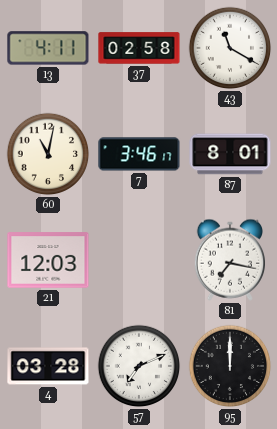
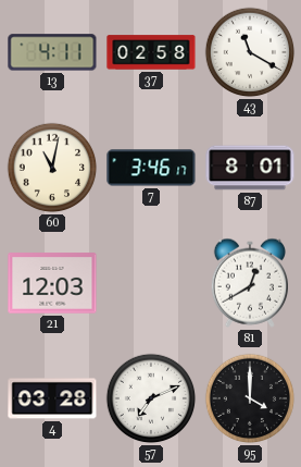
81: 7:17 -> 12:40 (249, 283)
95: 12:00 -> 4:00 (250, 398)
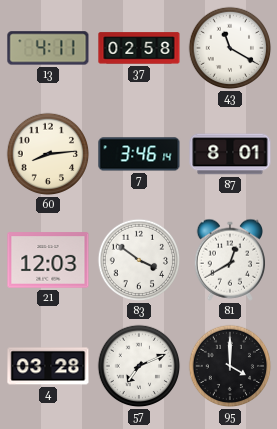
60: 11:02 -> 8:14 (48, 154)
7: 3:46:17 -> 3:46:14 (139, 154)
83: none -> 3:51 (139, 260)
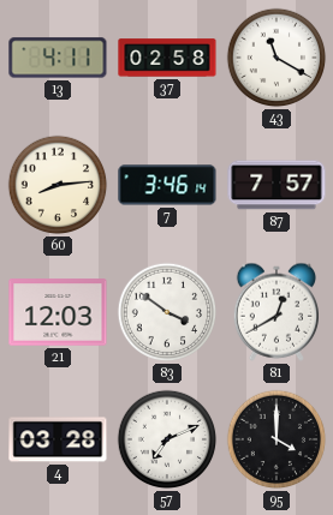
87: 8:01 -> 7:57 (276, 185)
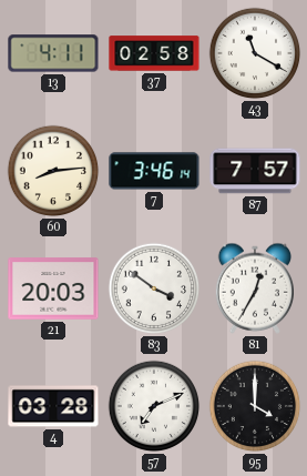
21: 12:03 -> 20:03 (53, 288)
81: 12:40 -> 12:35 (254, 288)
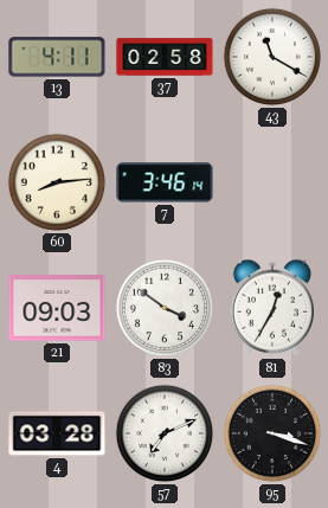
87: 7:57 -> none (255, 171)
21: 20:03 -> 09:03 (57, 308)
95: 4:00 -> 3:18 (272, 433)
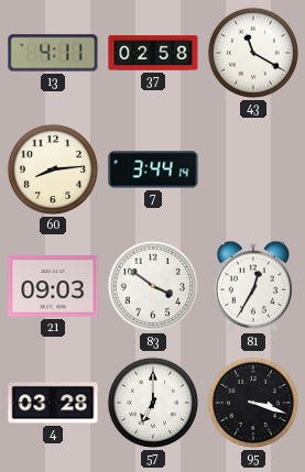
7: 3:46 -> 3:44 (153, 169)
57: 7:11 -> 7:00 (153, 403)
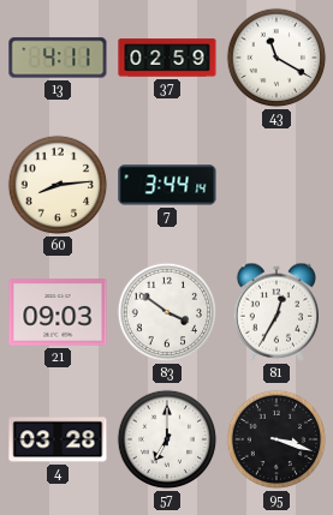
37: 02:58 -> 02:59 (167, 58)
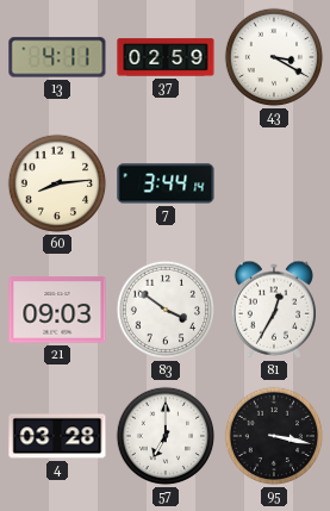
43: 11:20 -> 3:20 (274, 57)
95: 3:18 -> 3:17 (274, 436)
